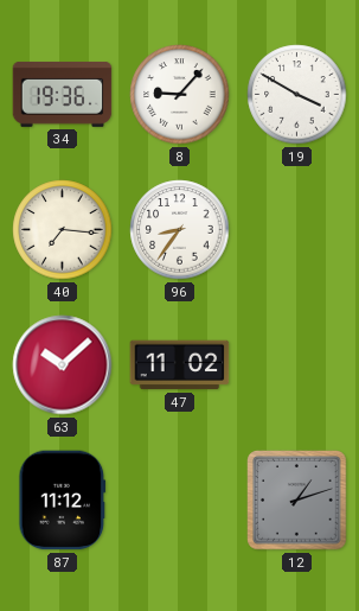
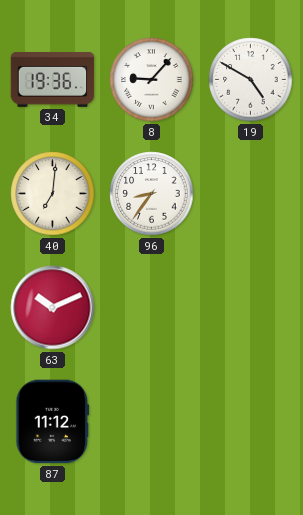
19: 3:50 -> 4:50 (251, 80)
40: 7:16 -> 7:01 (53, 194)
63: 10:08 -> 10:11 (53, 308)
47: 11:02 -> none (180, 365)
12: 1:12 -> none (297, 501)
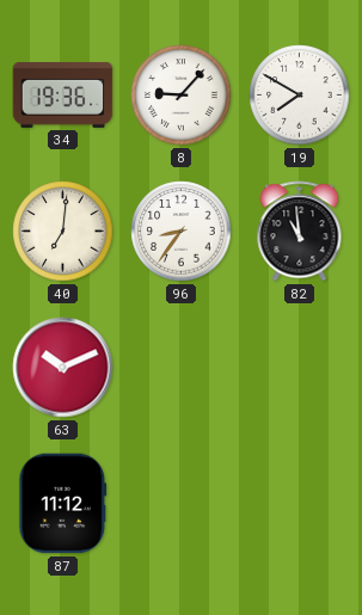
19: 4:50 -> 7:50 (300, 96)
82: none -> 10:59 (300, 232)
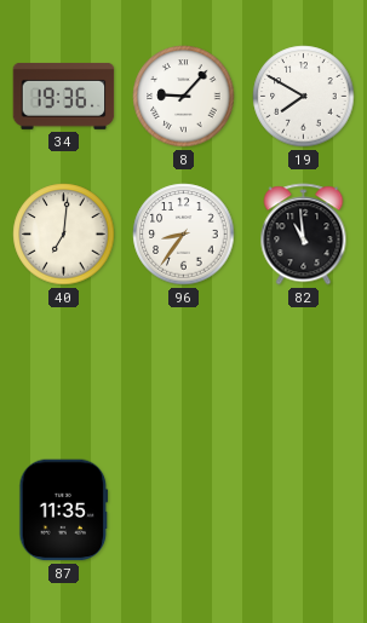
63: 10:11 -> none (63, 368)
87: 11:12 -> 11:35 (64, 510)
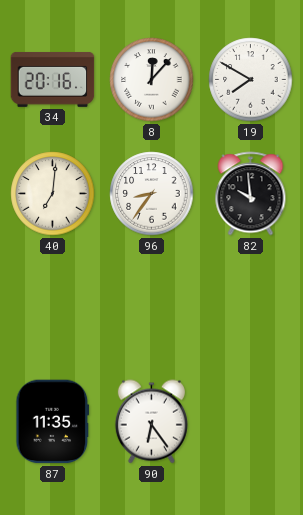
34: 19:36 -> 20:16 (53, 79)
8: 9:07 -> 12:07 (152, 80)
82: 10:59 -> 9:59 (251, 194)
90: none -> 6:24 (151, 422)
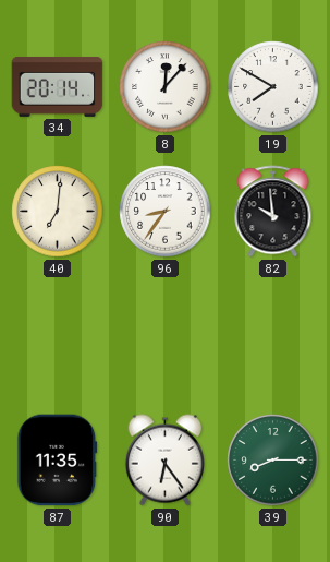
34: 20:16 -> 20:14 (58, 86)
39: none -> 8:15 (273, 461)
